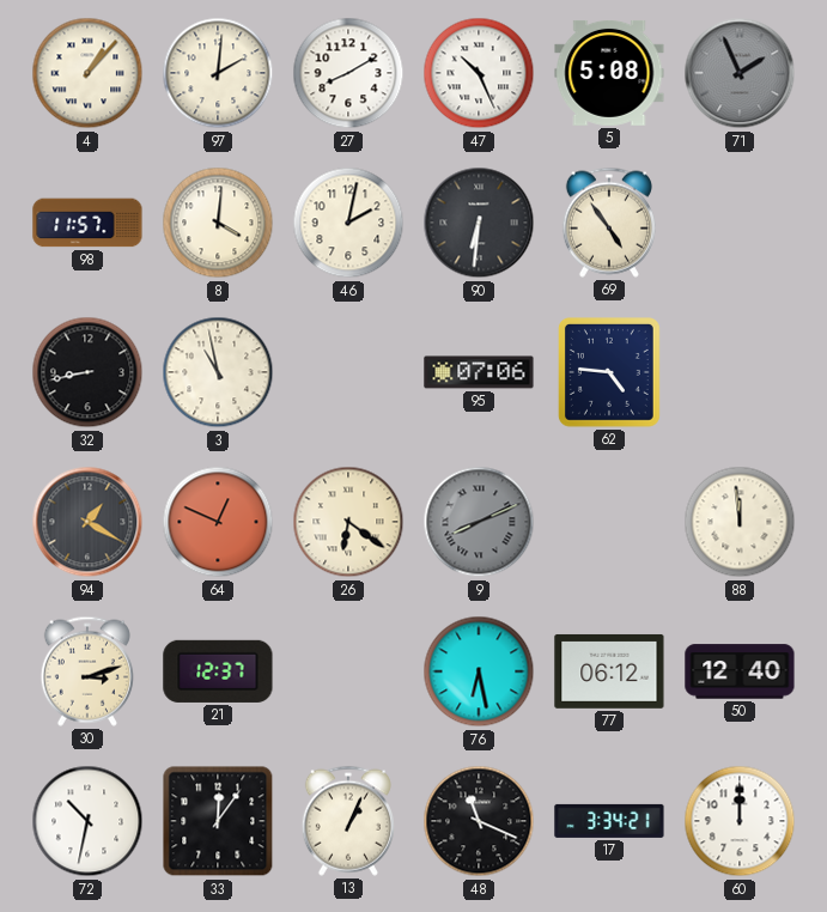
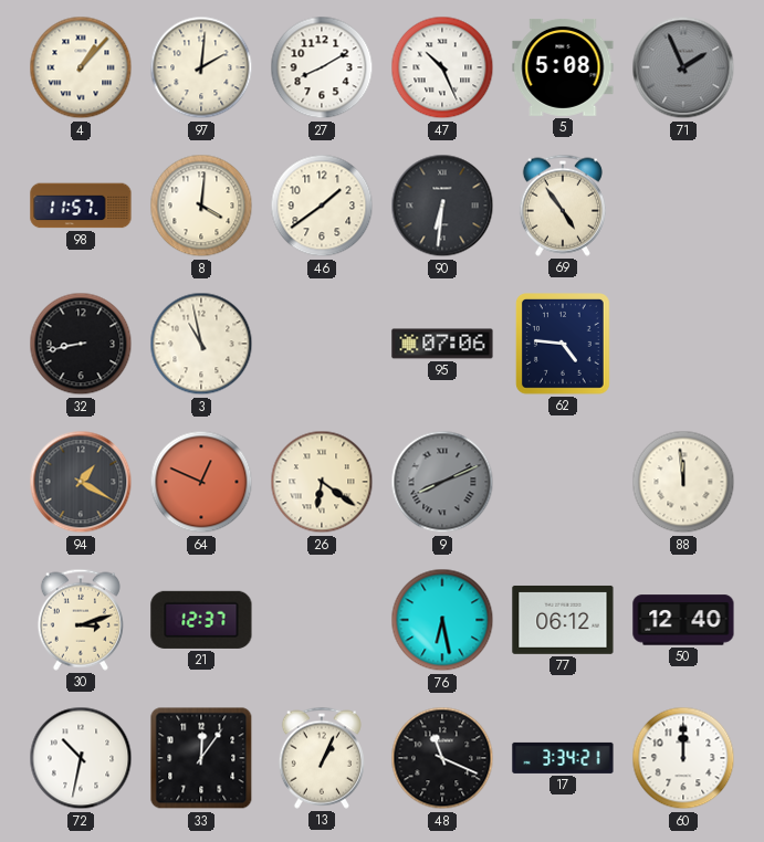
46: 2:02 -> 1:39 (322, 206)
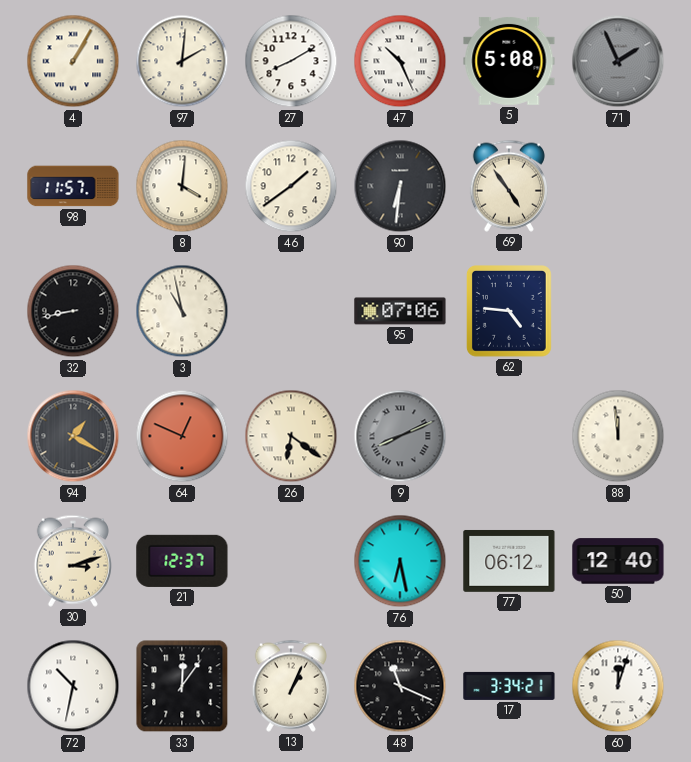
4: 1:07 -> 1:05 (73, 61)
60: 12:00 -> 12:03 (618, 686)
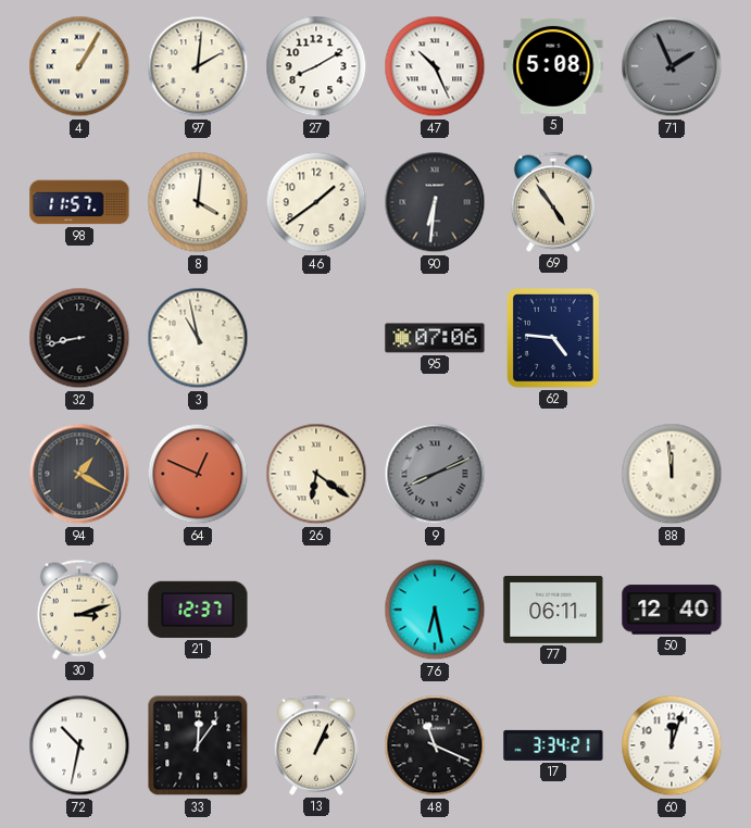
77: 06:12 -> 06:11 (553, 610)
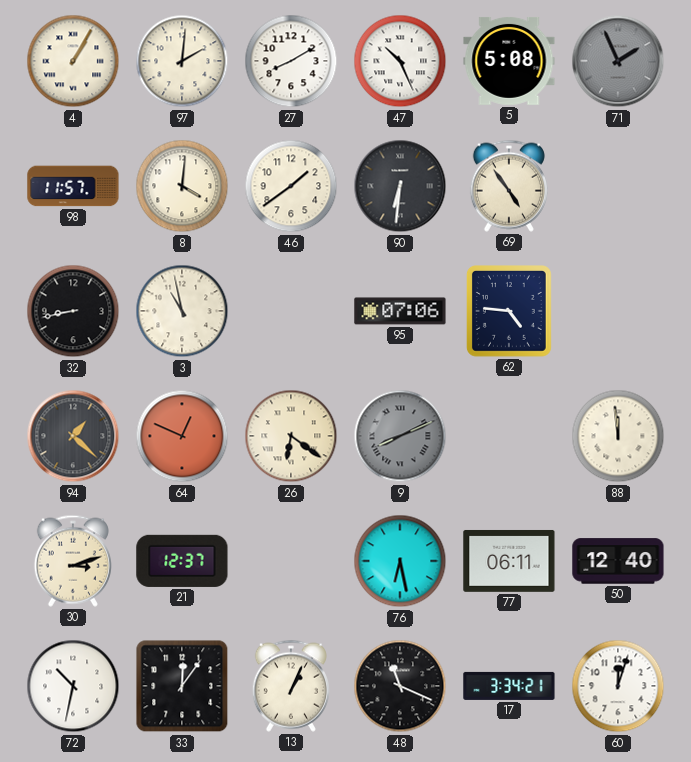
94: 1:20 -> 1:22 (73, 436)
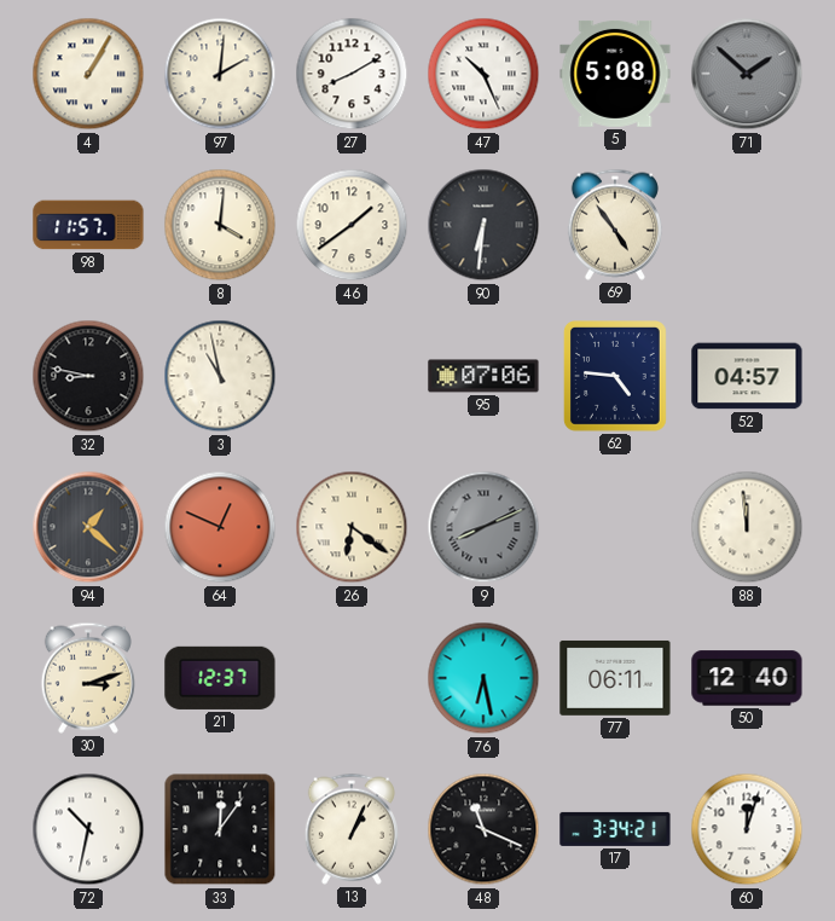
71: 1:56 -> 1:52 (747, 74)
32: 8:43 -> 8:47 (88, 376)
52: none -> 04:57 (747, 376)
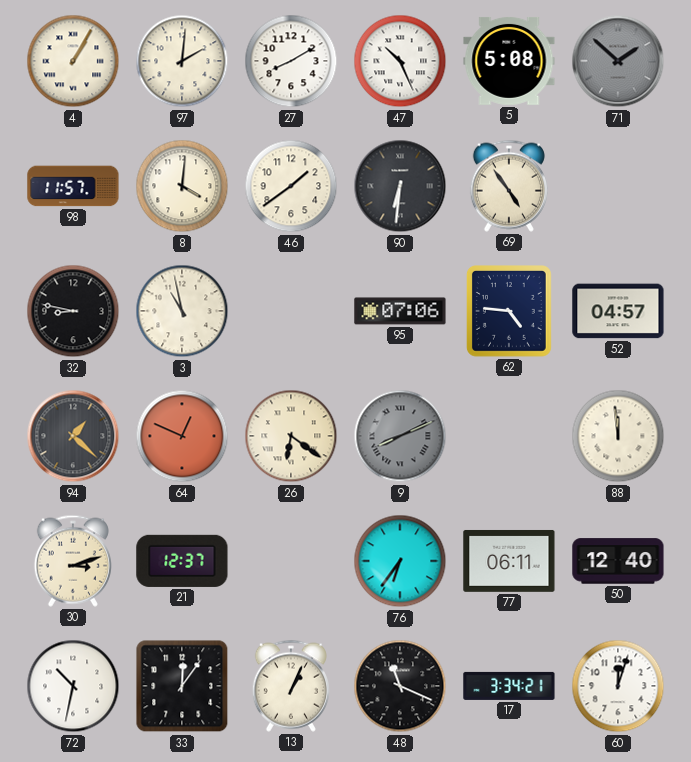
76: 6:28 -> 6:36 (400, 561)
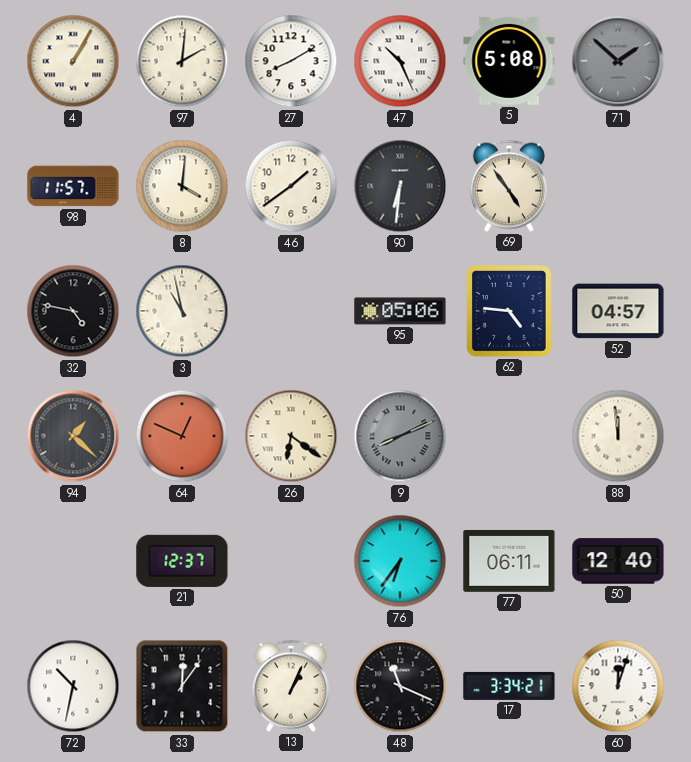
32: 8:47 -> 4:47 (73, 311)
95: 07:06 -> 05:06 (400, 311)
30: 3:12 -> none (73, 561)
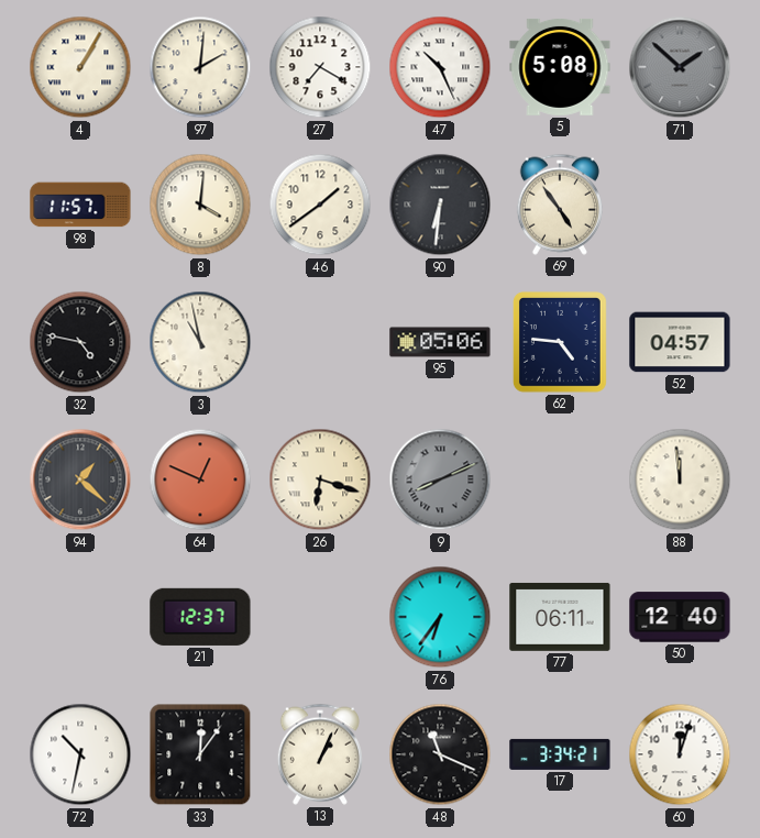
27: 8:10 -> 7:20 (320, 67)
26: 6:21 -> 6:18 (320, 479)
